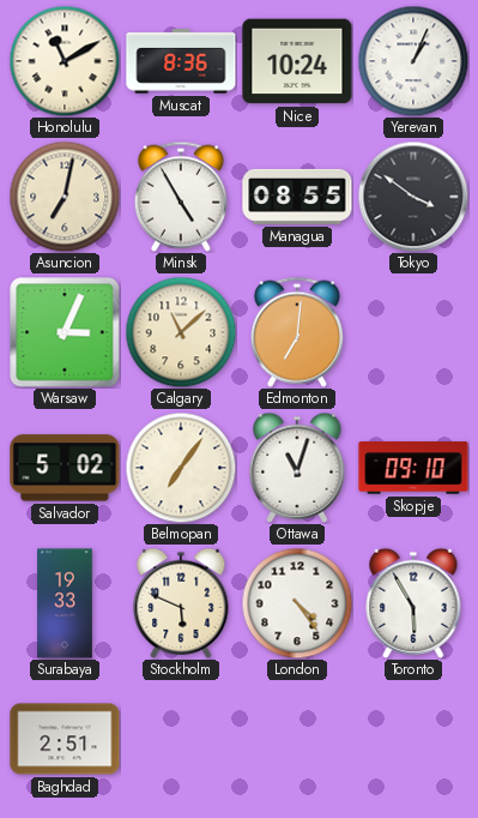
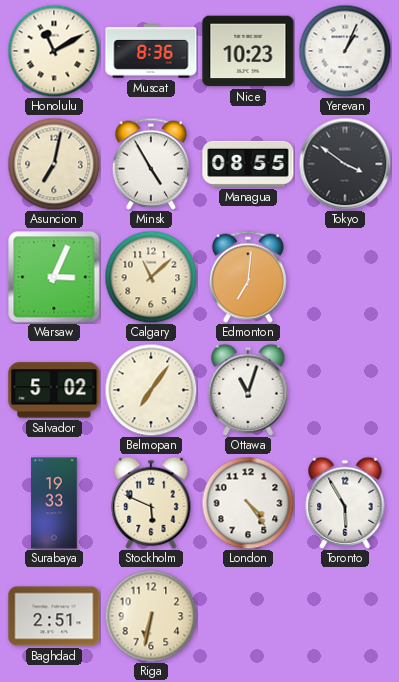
Nice: 10:24 -> 10:23 (248, 51)
Skopje: 09:10 -> none (413, 468)
Riga: none -> 6:32 (151, 616)
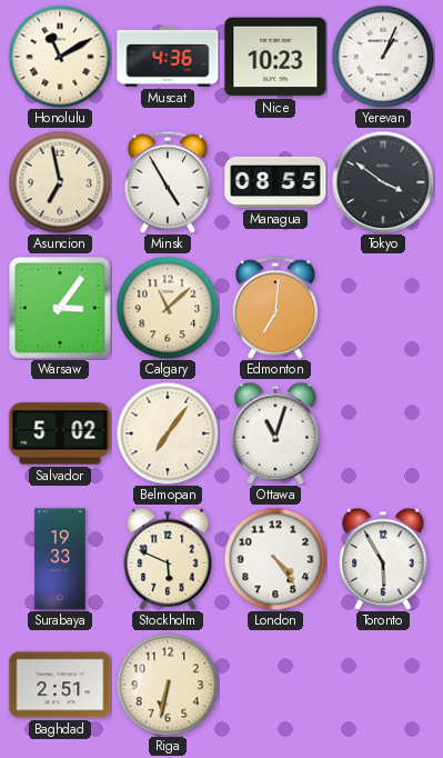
Muscat: 8:36 -> 4:36 (168, 57)
Asuncion: 7:02 -> 6:58 (60, 182)
Warsaw: 3:04 -> 3:06 (60, 308)
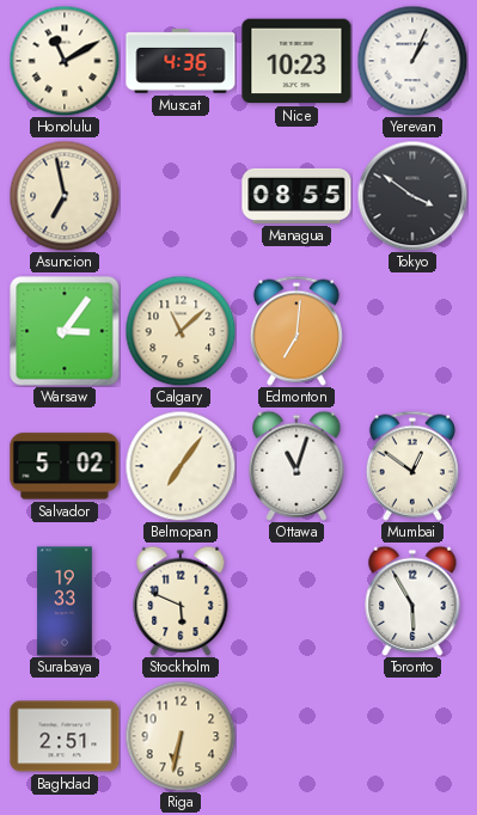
Minsk: 4:55 -> none (168, 182)
Mumbai: none -> 12:51 (412, 466)
London: 4:24 -> none (275, 559)
